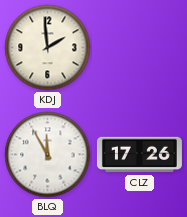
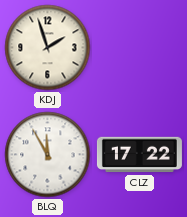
KDJ: 1:59 -> 1:57 (48, 48)
CLZ: 17:26 -> 17:22 (139, 155)
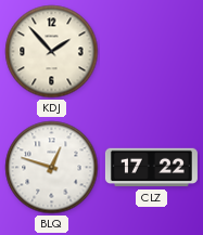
KDJ: 1:57 -> 1:53 (52, 52)
BLQ: 11:55 -> 12:48 (52, 168)
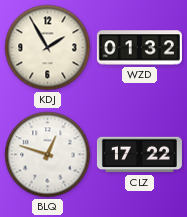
KDJ: 1:53 -> 1:55 (48, 48)
WZD: none -> 01:32 (139, 48)
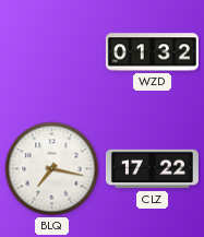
KDJ: 1:55 -> none (48, 48)
BLQ: 12:48 -> 7:17 (52, 169)
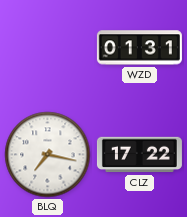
WZD: 01:32 -> 01:31 (139, 48)
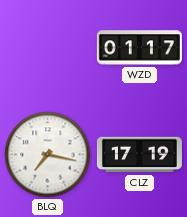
WZD: 01:31 -> 01:17 (139, 48)
CLZ: 17:22 -> 17:19 (139, 155)
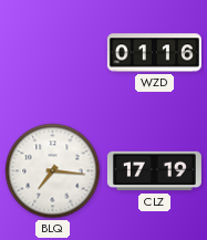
WZD: 01:17 -> 01:16 (154, 53)
BLQ: 7:17 -> 7:16 (53, 171)
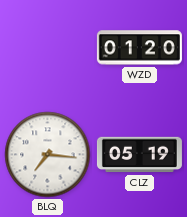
WZD: 01:16 -> 01:20 (139, 48)
CLZ: 17:19 -> 05:19 (139, 155)
